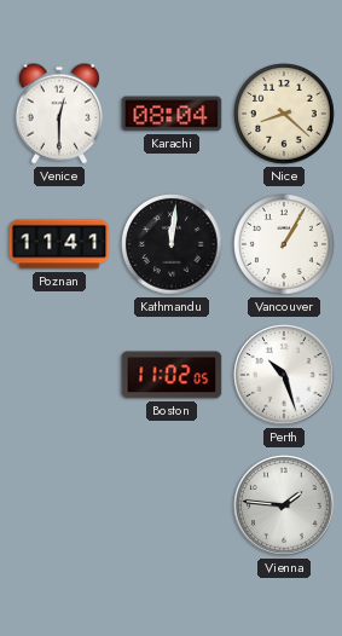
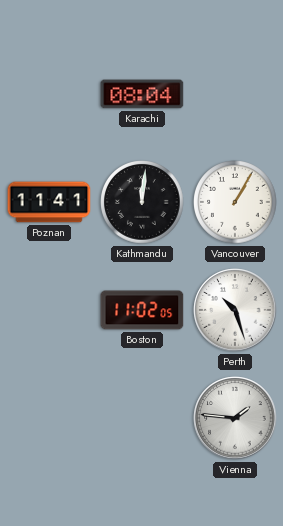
Venice: 12:30 -> none (59, 114)
Nice: 8:22 -> none (284, 114)
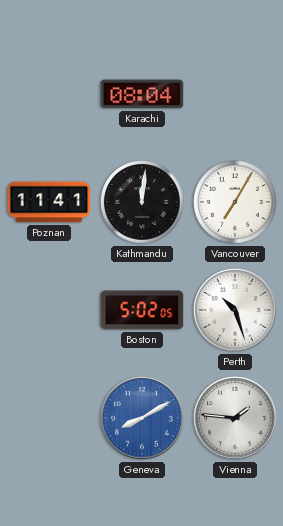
Vancouver: 1:05 -> 7:05 (235, 202)
Boston: 11:02 -> 5:02 (142, 310)
Geneva: none -> 8:10 (142, 418)
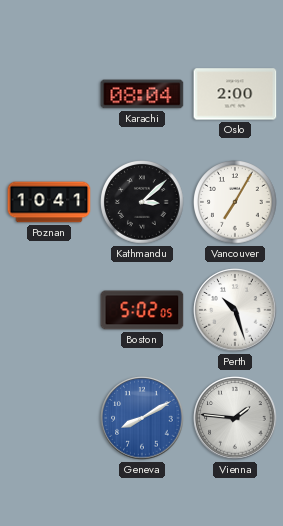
Oslo: none -> 2:00 (235, 94)
Poznan: 11:41 -> 10:41 (49, 202)
Kathmandu: 12:01 -> 3:08 (142, 202)
